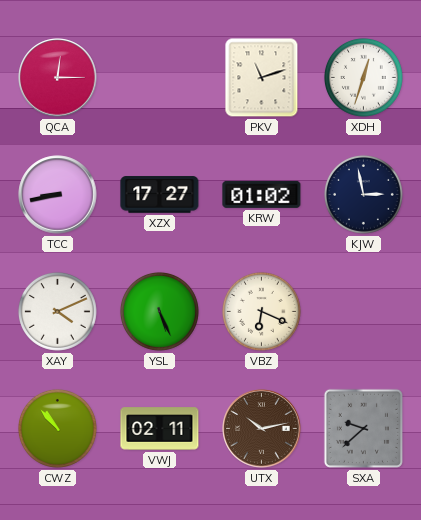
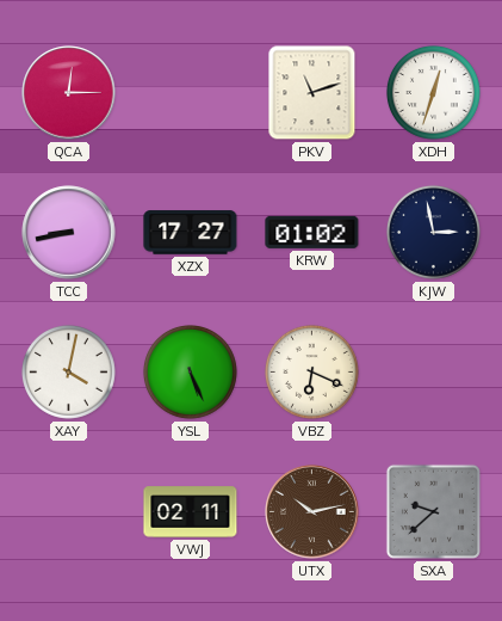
XAY: 4:11 -> 4:02 (68, 371)
CWZ: 10:53 -> none (57, 428)
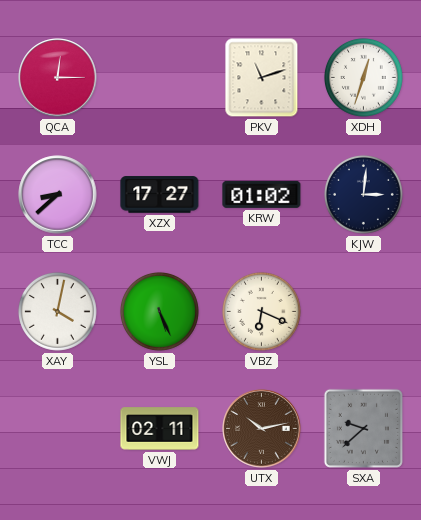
TCC: 8:43 -> 8:38 (58, 195)
KJW: 2:58 -> 3:01 (363, 194)
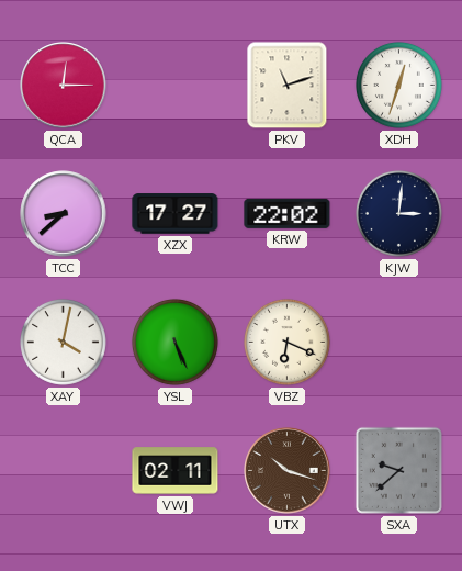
KRW: 01:02 -> 22:02 (288, 213)
UTX: 10:13 -> 10:18 (288, 471)
